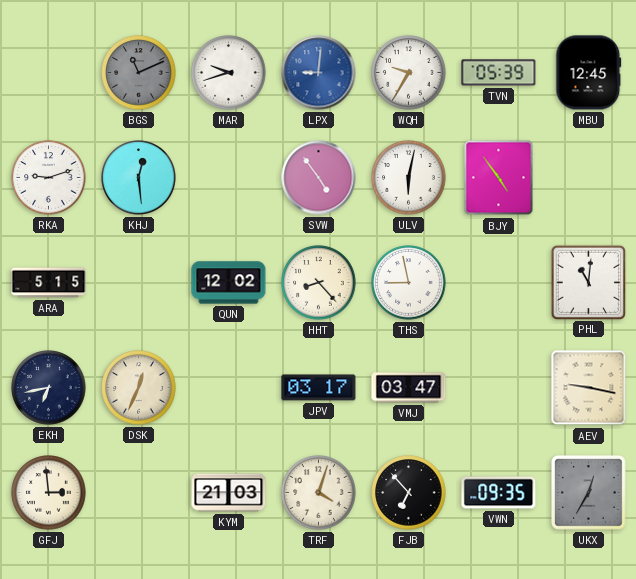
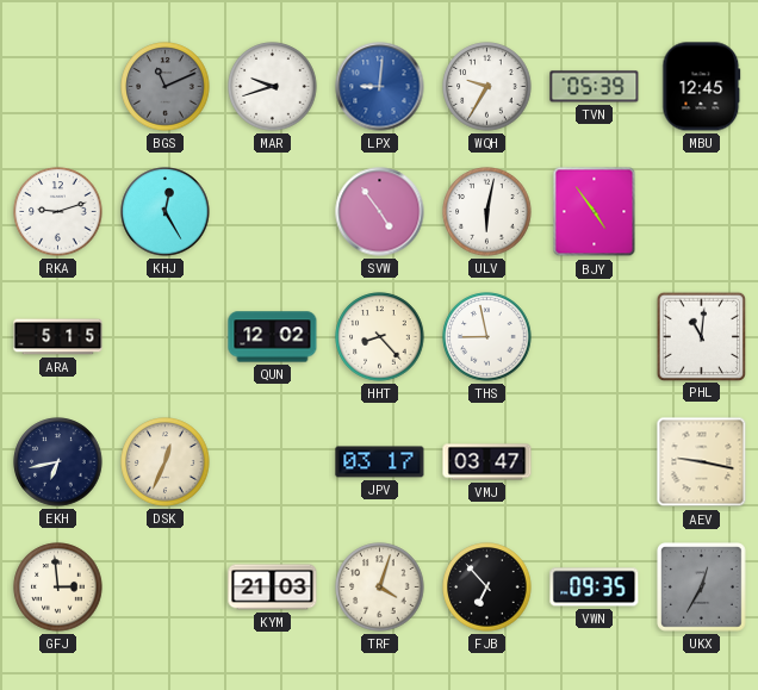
KHJ: 12:29 -> 12:25 (166, 212)
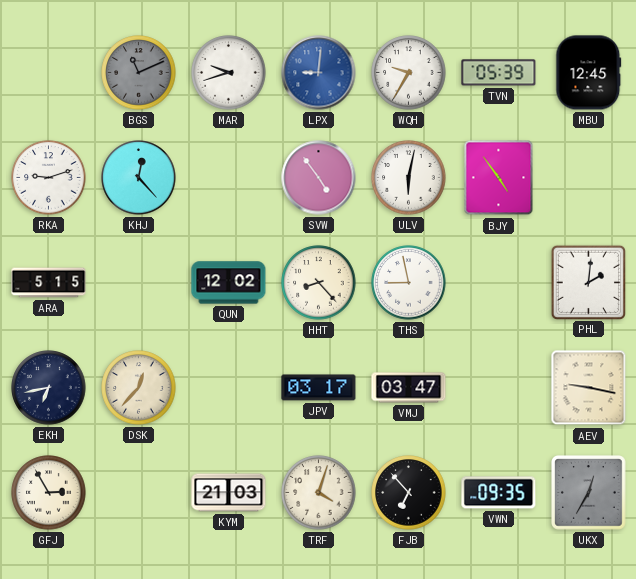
KHJ: 12:25 -> 12:23 (139, 178)
PHL: 11:01 -> 2:01 (588, 282)
DSK: 12:34 -> 12:37 (139, 388)
GFJ: 2:59 -> 2:55 (49, 493)
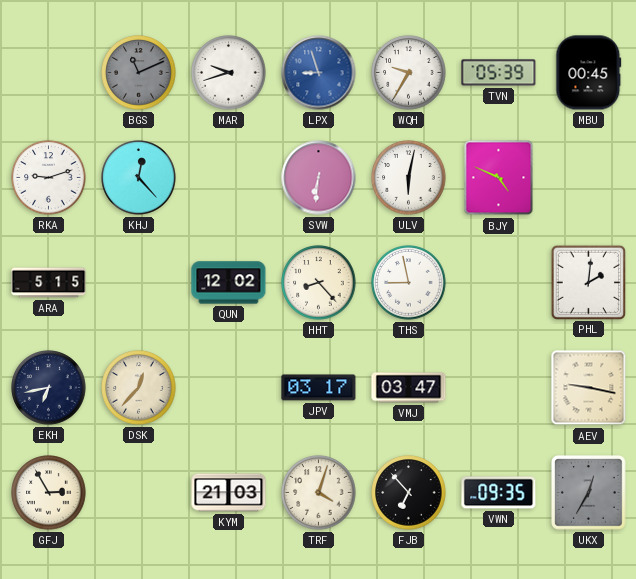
LPX: 9:01 -> 8:57 (319, 73)
MBU: 12:45 -> 00:45 (589, 73)
SVW: 4:54 -> 6:31 (319, 178)
BJY: 4:54 -> 4:49 (499, 178)
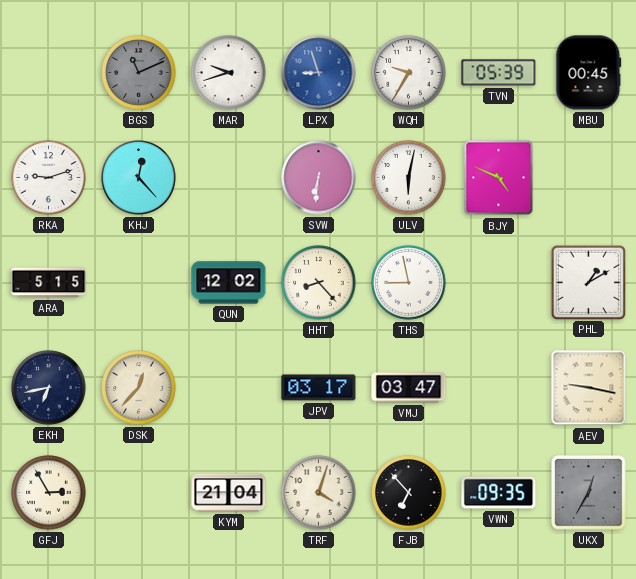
PHL: 2:01 -> 1:10 (588, 282)
KYM: 21:03 -> 21:04 (229, 493)
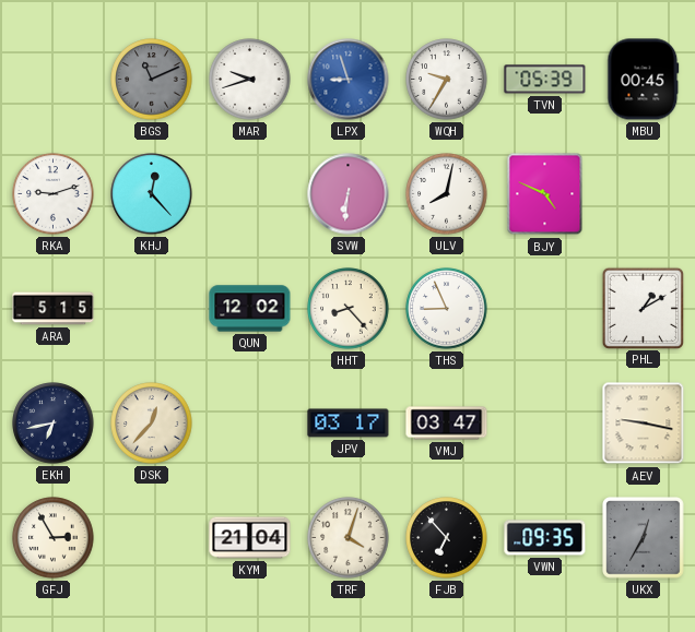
ULV: 6:02 -> 8:02 (447, 194)
THS: 8:58 -> 8:56 (447, 309)
